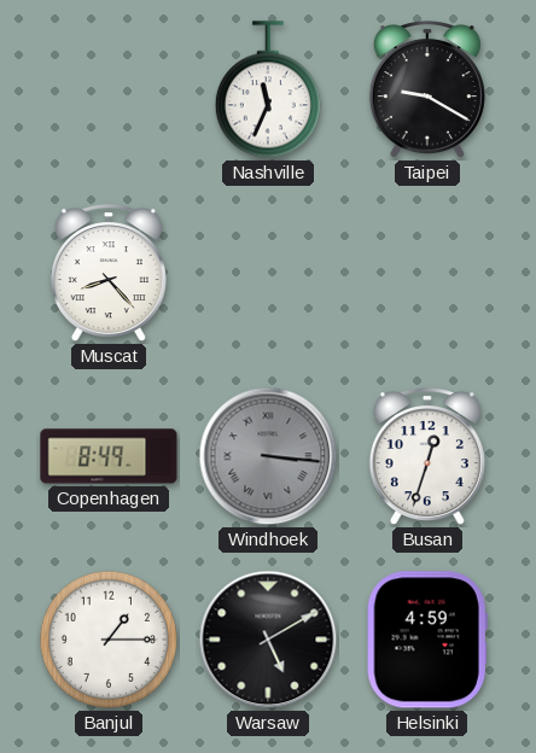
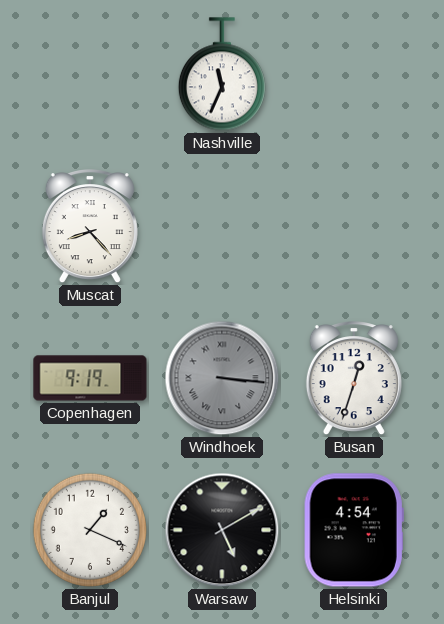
Taipei: 9:20 -> none (427, 91)
Copenhagen: 8:49 -> 9:19 (90, 378)
Banjul: 1:15 -> 1:19 (90, 530)
Helsinki: 4:59 -> 4:54 (354, 530)
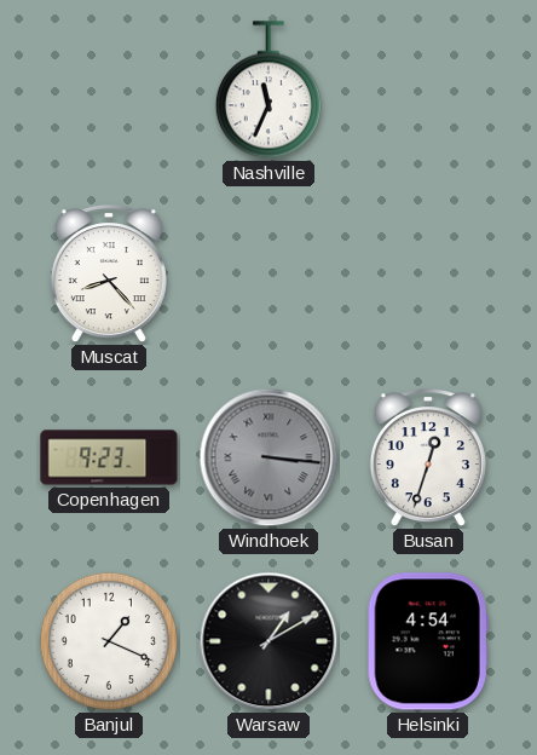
Copenhagen: 9:19 -> 9:23 (109, 457)
Warsaw: 5:10 -> 1:10 (268, 641)
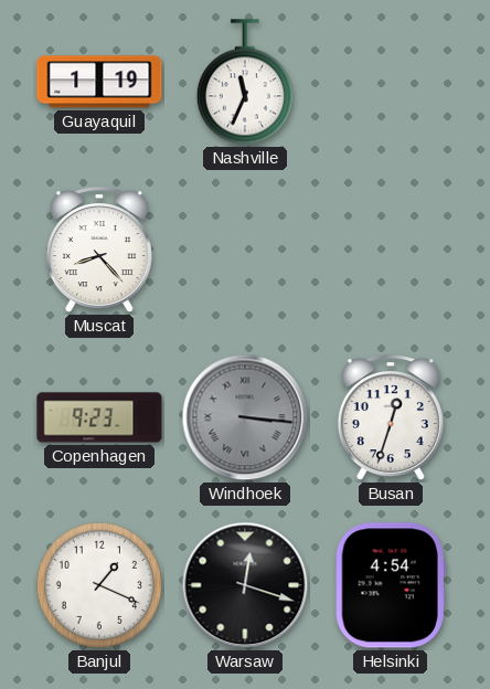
Guayaquil: none -> 1:19 (99, 82)
Warsaw: 1:10 -> 12:18 (245, 585)
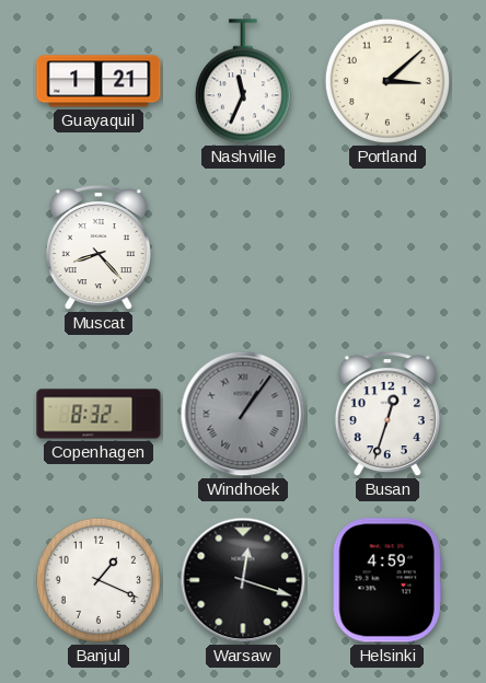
Guayaquil: 1:19 -> 1:21 (99, 81)
Portland: none -> 3:08 (387, 81)
Copenhagen: 9:23 -> 8:32 (99, 414)
Windhoek: 3:16 -> 1:06 (243, 414)
Helsinki: 4:54 -> 4:59 (387, 580)
